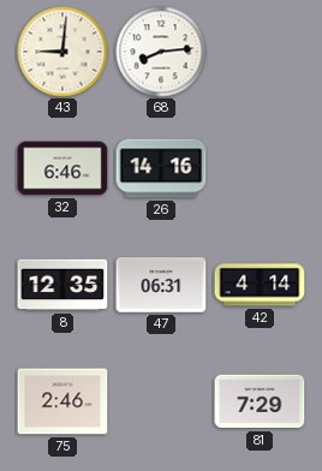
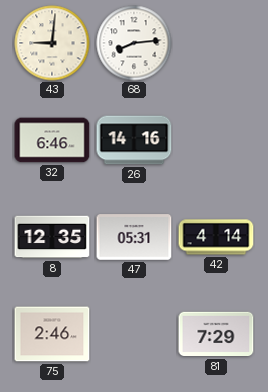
47: 06:31 -> 05:31 (134, 237)
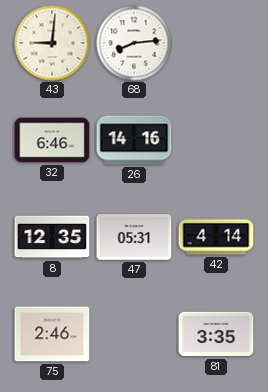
81: 7:29 -> 3:35 (216, 334)
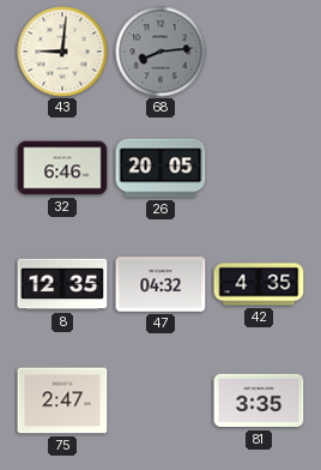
68 dial: white -> grey (160, 52)
26: 14:16 -> 20:05 (160, 168)
47: 05:31 -> 04:32 (160, 284)
42: 4:14 -> 4:35 (259, 284)
75: 2:46 -> 2:47 (62, 400)
